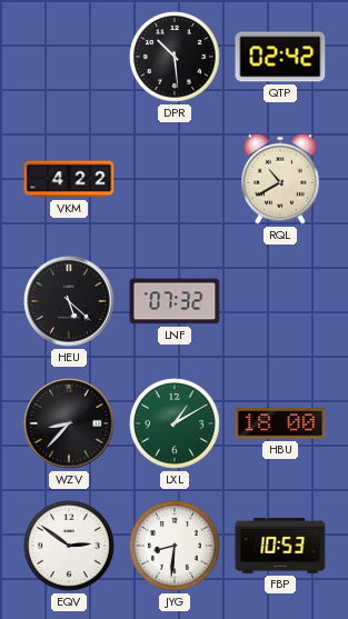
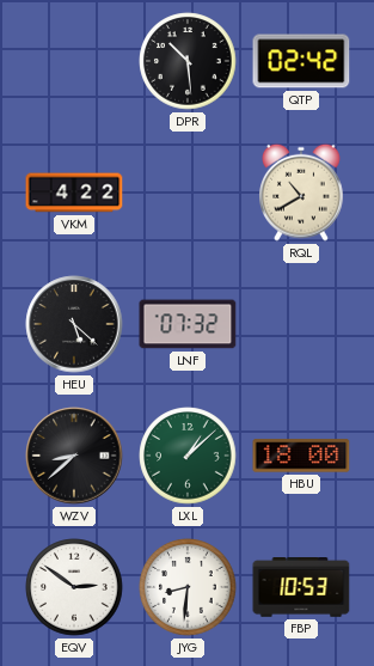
WZV: 8:37 -> 8:38 (74, 456)
LXL: 1:10 -> 1:08 (188, 456)
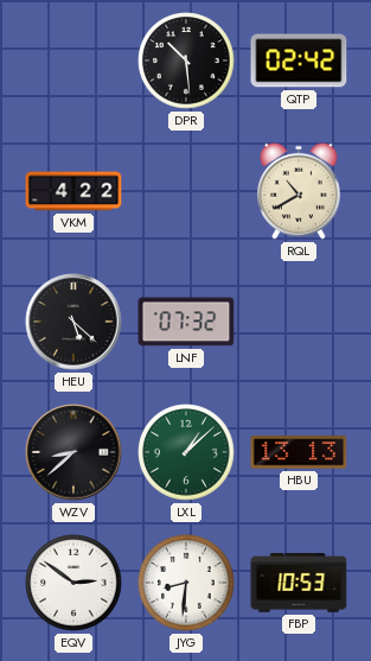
HBU: 18:00 -> 13:13 (299, 452)
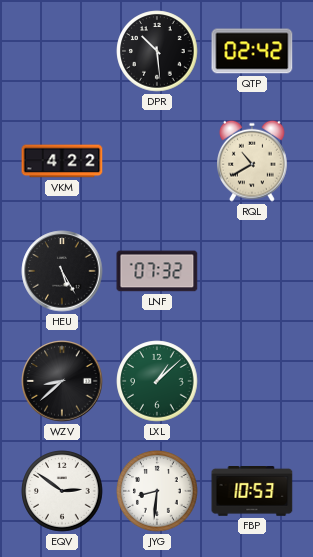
HEU: 5:22 -> 5:25 (62, 271)
HBU: 13:13 -> none (299, 452)
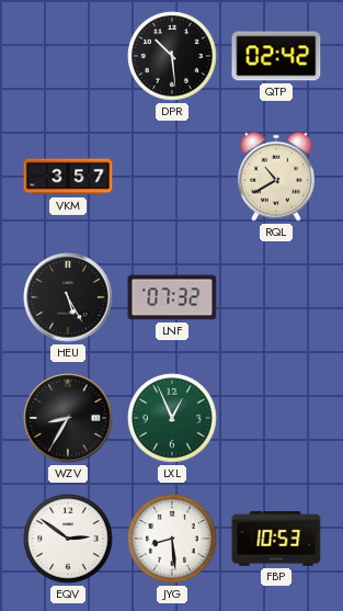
VKM: 4:22 -> 3:57 (68, 177)
WZV: 8:38 -> 8:35 (68, 418)
LXL: 1:08 -> 12:56 (172, 418)
JYG: 8:31 -> 8:29 (172, 539)
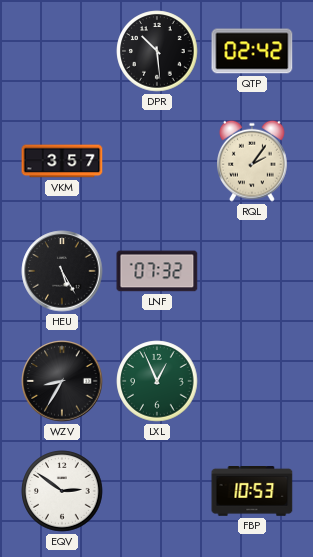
RQL: 10:40 -> 2:06 (253, 161)
JYG: 8:29 -> none (172, 539)
